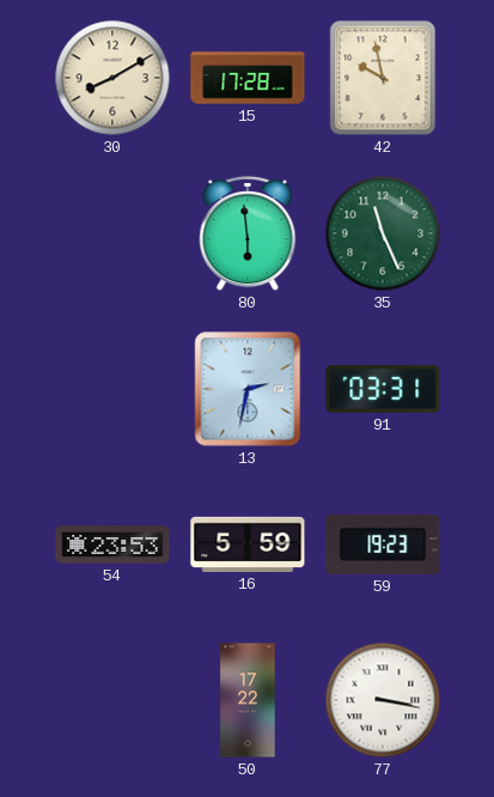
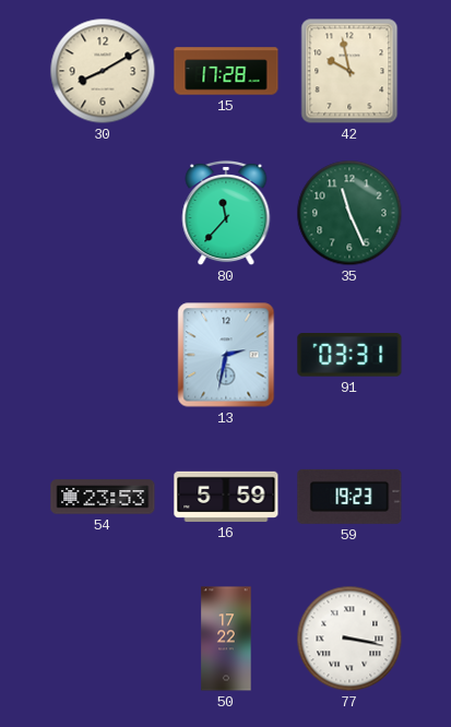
80: 5:59 -> 11:37 (226, 213)
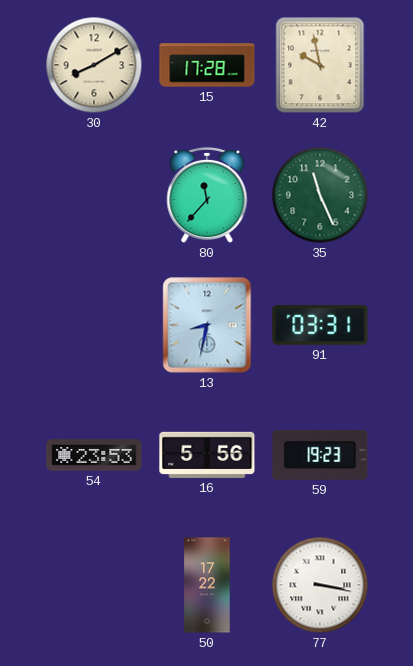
13: 2:32 -> 8:32 (207, 325)
16: 5:59 -> 5:56 (207, 455)
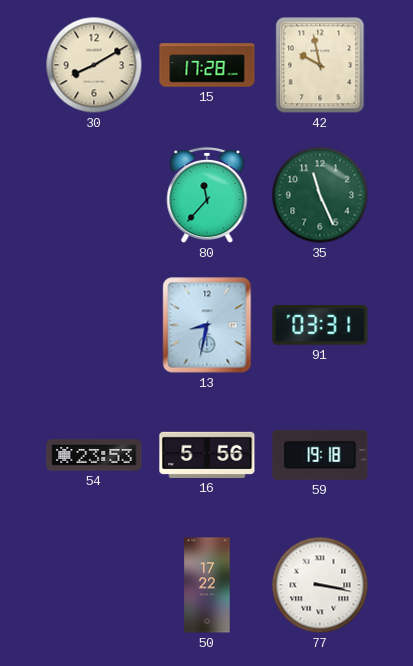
59: 19:23 -> 19:18 (320, 455)
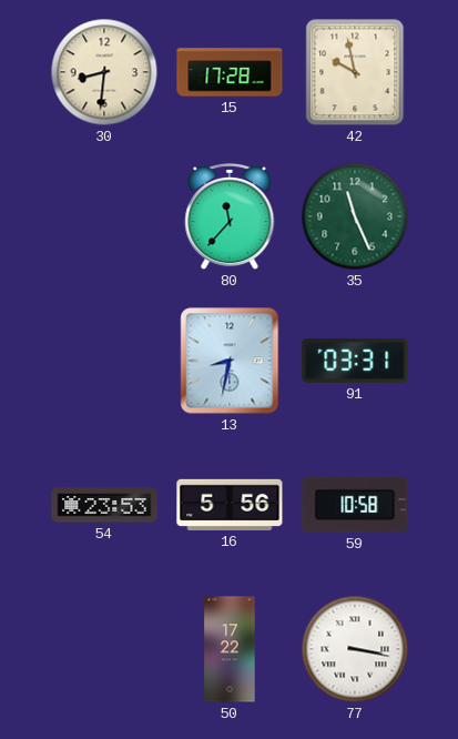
30: 8:10 -> 8:31 (104, 72)
59: 19:18 -> 10:58 (355, 505)
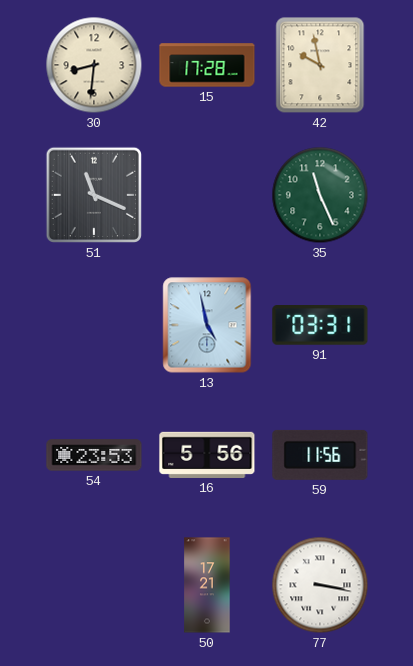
51: none -> 11:19 (94, 195)
80: 11:37 -> none (230, 216)
13: 8:32 -> 4:58 (207, 325)
59: 10:58 -> 11:56 (320, 455)
50: 17:22 -> 17:21 (207, 585)
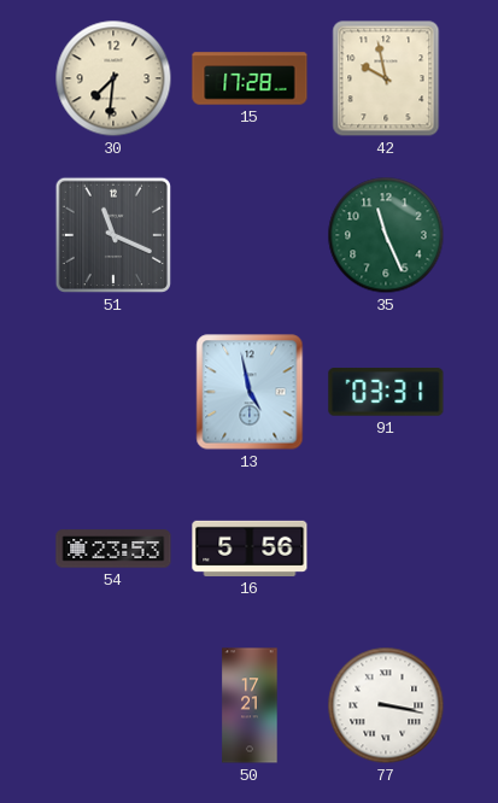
30: 8:31 -> 7:31 (113, 78)
59: 11:56 -> none (320, 455)
